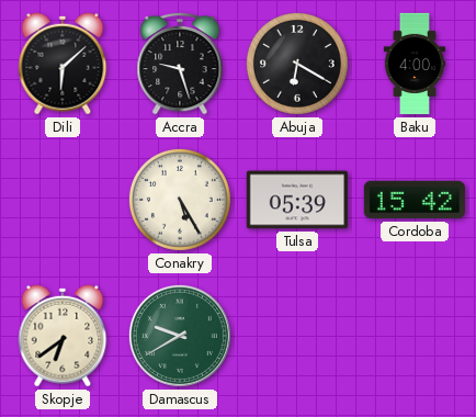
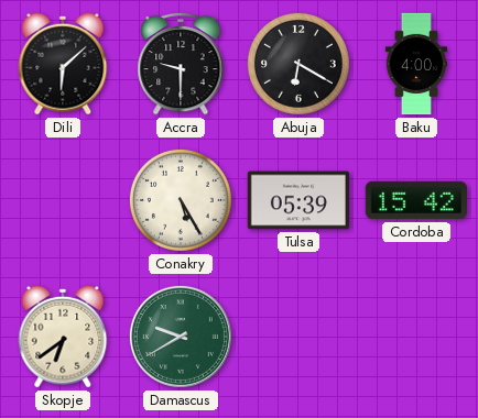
Accra: 9:27 -> 9:30 (181, 64)
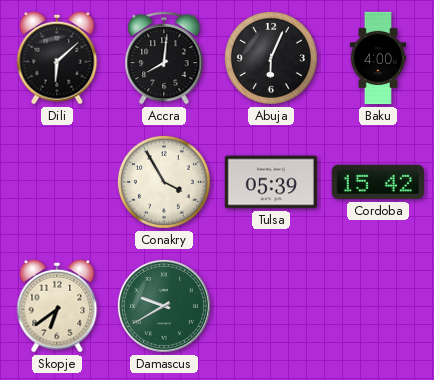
Accra: 9:30 -> 8:01 (164, 58)
Abuja: 6:20 -> 6:04 (271, 58)
Conakry: 5:25 -> 3:55 (164, 182)
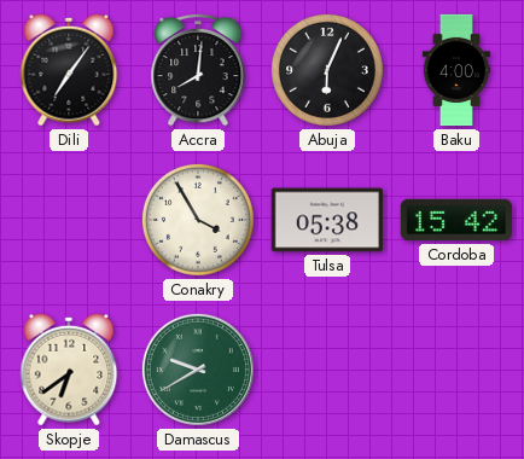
Dili: 6:08 -> 7:06 (69, 70)
Tulsa: 05:39 -> 05:38 (326, 220)
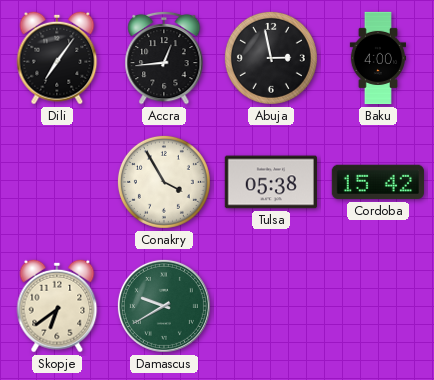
Accra: 8:01 -> 12:44 (164, 58)
Abuja: 6:04 -> 2:58 (271, 58)
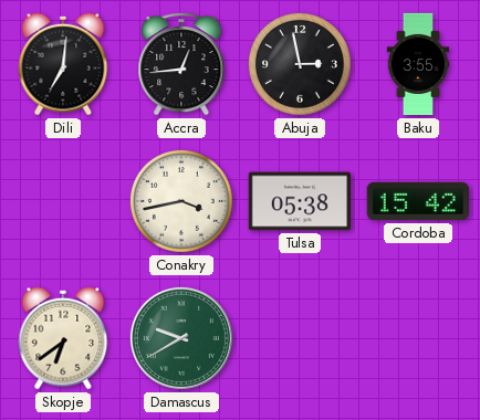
Dili: 7:06 -> 7:01 (63, 64)
Baku: 4:00 -> 3:55 (418, 64)
Conakry: 3:55 -> 3:43 (181, 201)
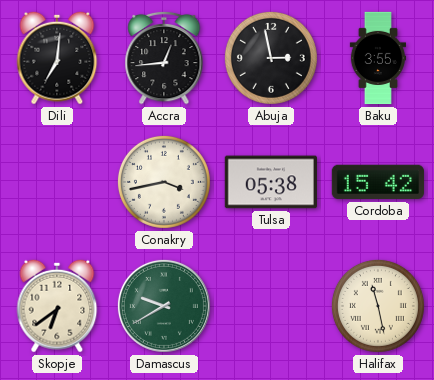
Halifax: none -> 11:28 (378, 306)
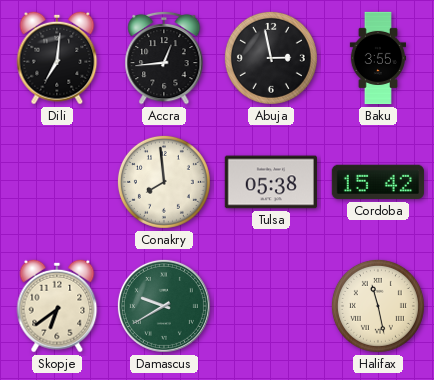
Conakry: 3:43 -> 7:59 (164, 182)
